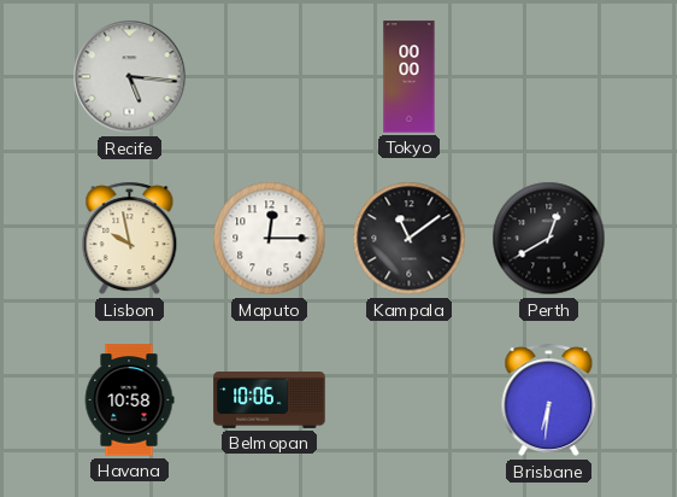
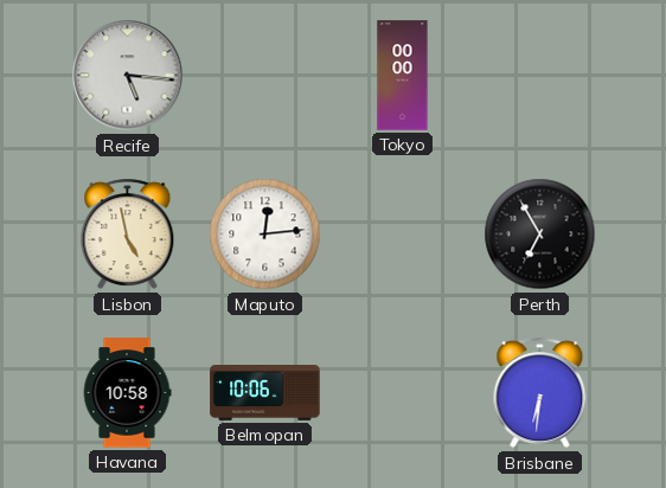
Lisbon: 9:58 -> 4:58 (128, 235)
Maputo: 12:15 -> 12:14 (265, 235)
Kampala: 11:09 -> none (410, 239)
Perth: 12:40 -> 6:55 (540, 235)
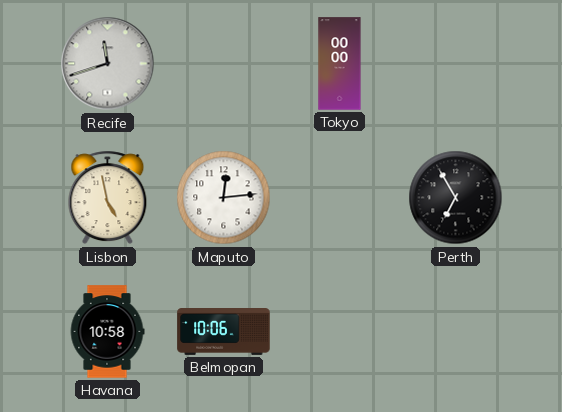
Recife: 5:16 -> 11:42 (108, 64)
Brisbane: 6:31 -> none (540, 393)
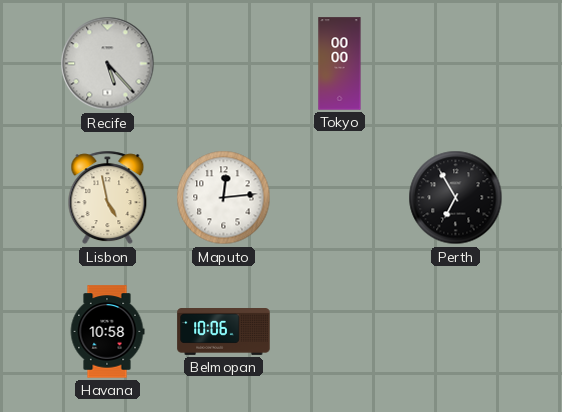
Recife: 11:42 -> 5:23 (108, 64)
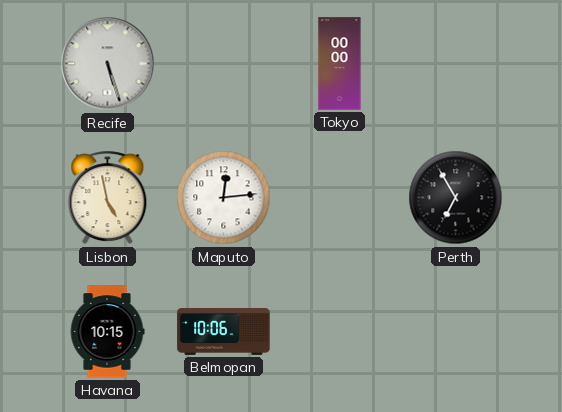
Recife: 5:23 -> 5:27 (108, 64)
Havana: 10:58 -> 10:15 (107, 332)
